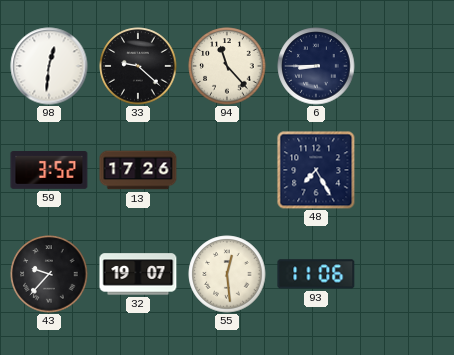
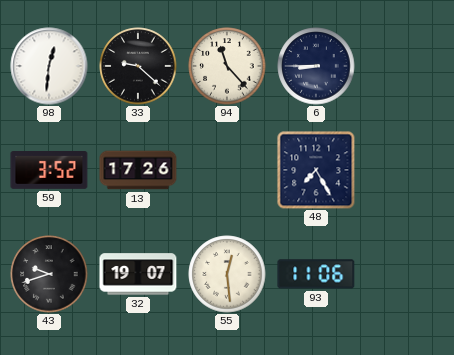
43: 9:37 -> 9:42 (49, 274)
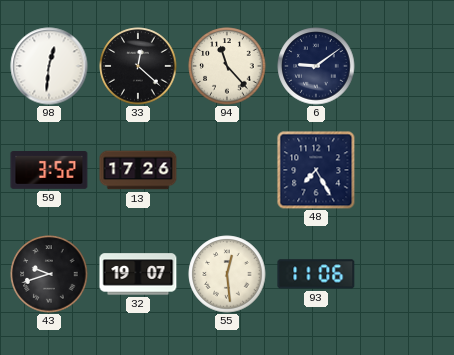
33: 9:22 -> 12:22 (138, 66)
6: 8:45 -> 9:09 (316, 66)
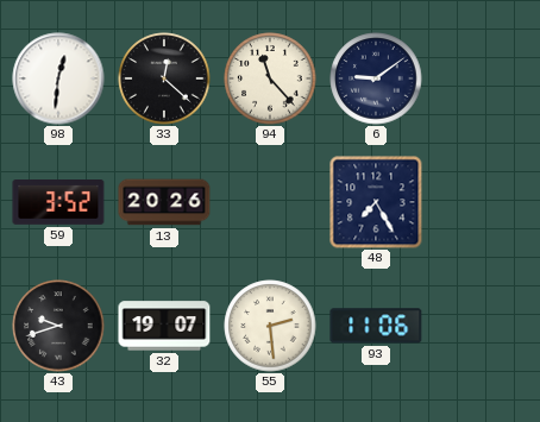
13: 17:26 -> 20:26 (164, 202)
55: 12:29 -> 2:29 (270, 326)
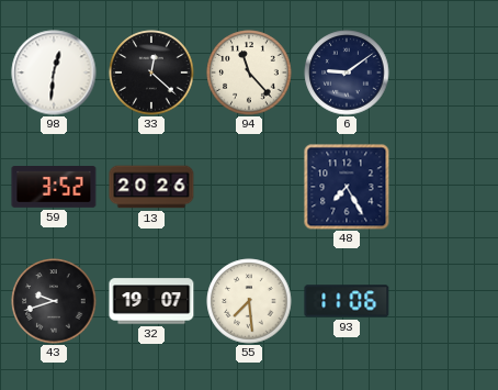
55: 2:29 -> 7:29 (249, 301)
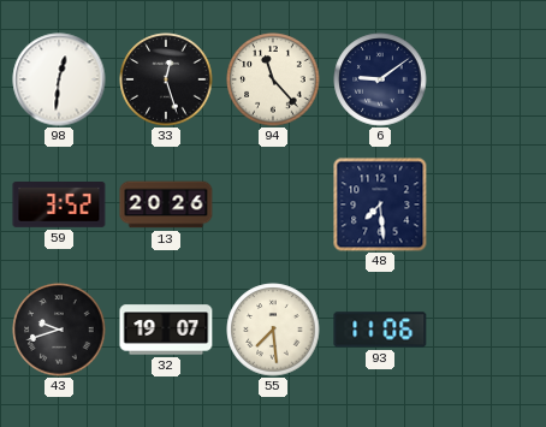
33: 12:22 -> 12:27 (166, 79)
48: 7:25 -> 7:29 (380, 204)
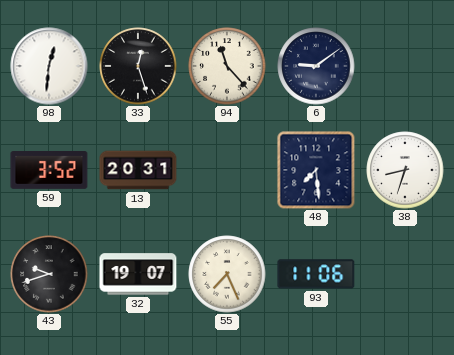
13: 20:26 -> 20:31 (138, 170)
38: none -> 8:33 (405, 170)
55: 7:29 -> 7:26 (227, 274)
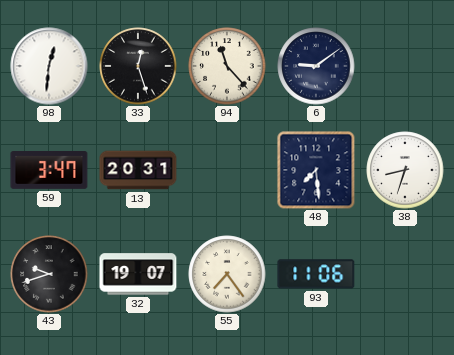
59: 3:52 -> 3:47 (49, 171)
55: 7:26 -> 7:24 (227, 274)
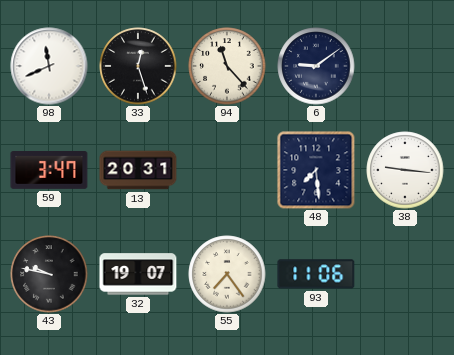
98: 12:31 -> 11:41 (49, 66)
38: 8:33 -> 9:16 (405, 170)
43: 9:42 -> 9:47 (49, 274)
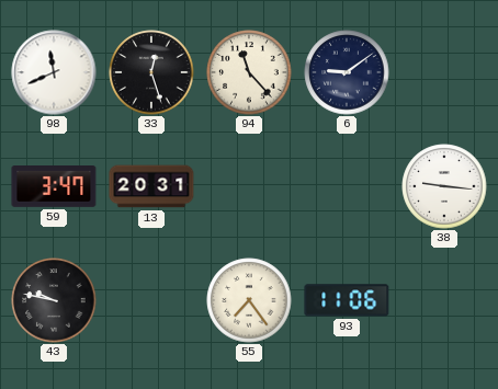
48: 7:29 -> none (316, 170)
32: 19:07 -> none (138, 274)
